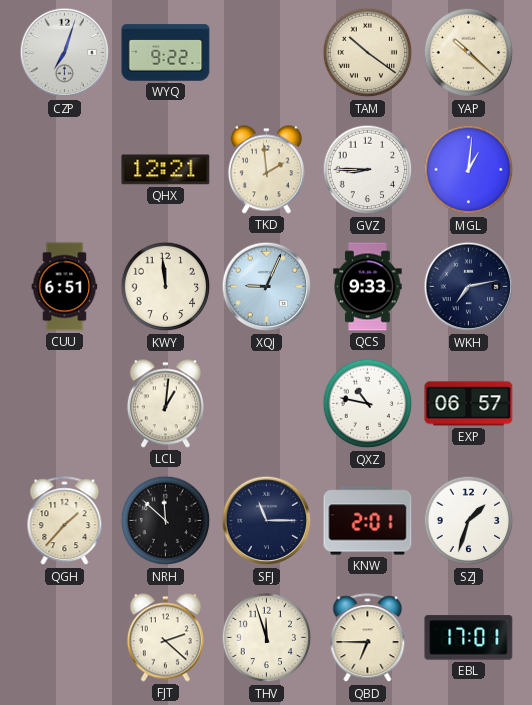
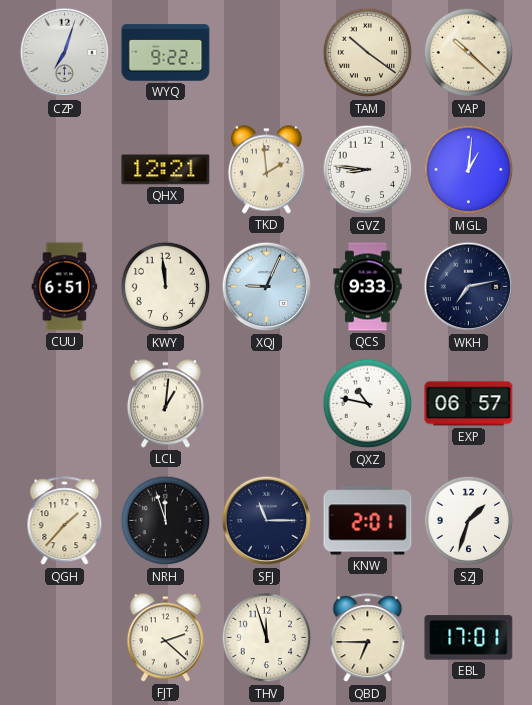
GVZ: 8:45 -> 8:46 (368, 170)
NRH: 11:52 -> 11:57 (166, 521)
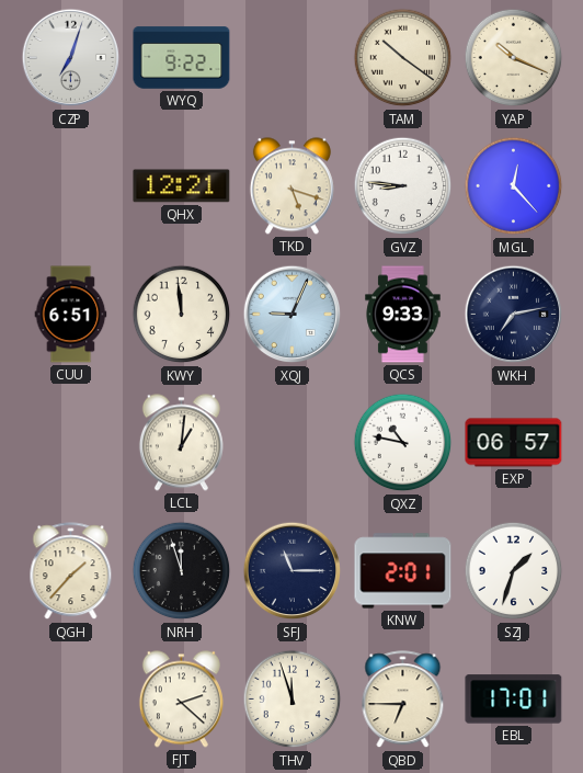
YAP: 10:22 -> 10:19 (514, 58)
TKD: 1:59 -> 5:18 (291, 186)
MGL: 1:01 -> 12:23 (514, 186)
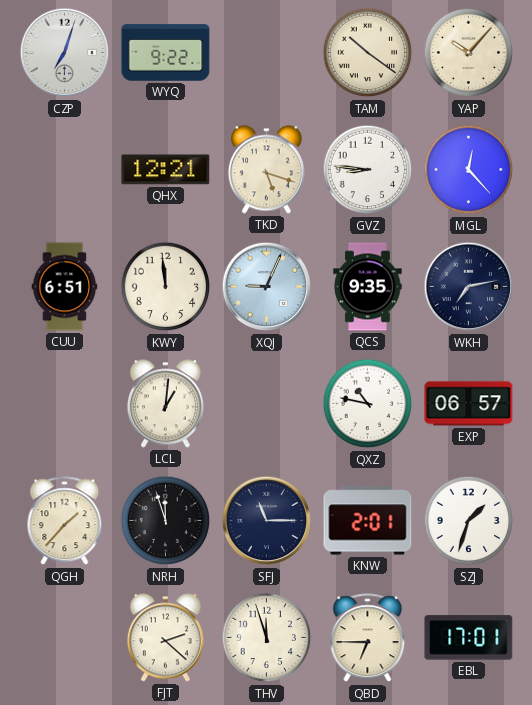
YAP: 10:19 -> 10:07 (469, 53)
QCS: 9:33 -> 9:35 (368, 287)
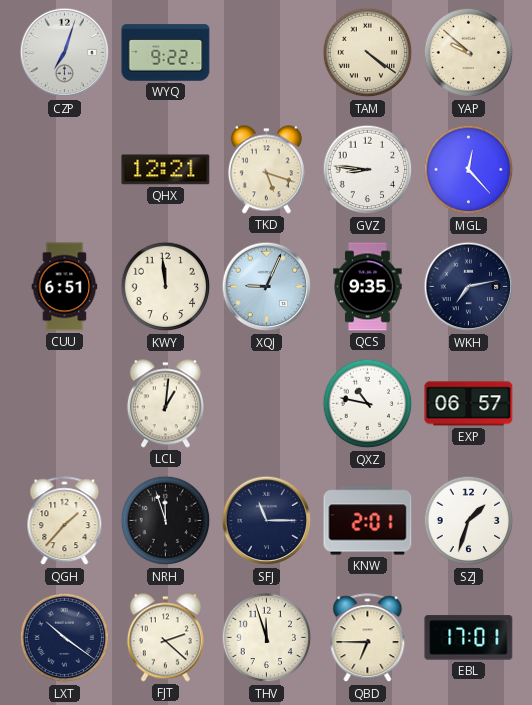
TAM: 10:21 -> 4:21 (368, 53)
YAP: 10:07 -> 9:52 (469, 53)
LXT: none -> 10:21 (65, 638)
